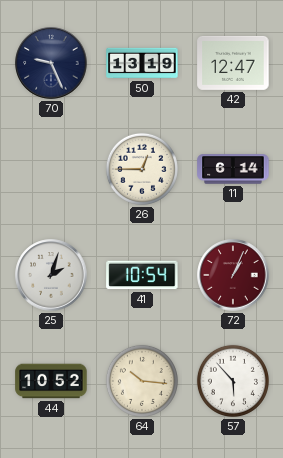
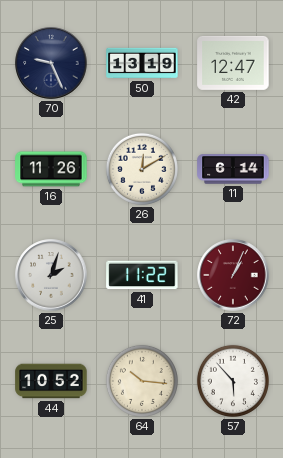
16: none -> 11:26 (51, 169)
26: 12:45 -> 12:10 (142, 169)
41: 10:54 -> 11:22 (142, 275)
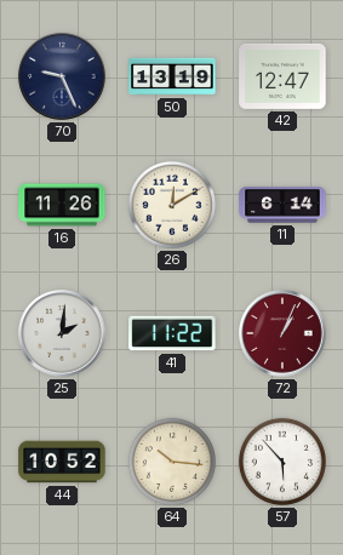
25: 2:03 -> 2:01 (62, 333)
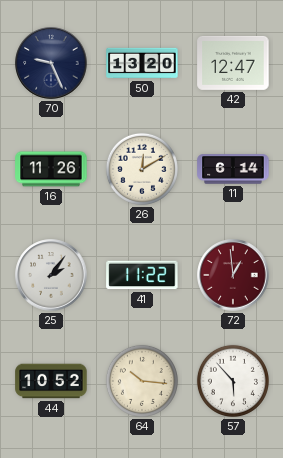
50: 13:19 -> 13:20 (142, 63)
25: 2:01 -> 2:06 (51, 275)
72: 1:04 -> 12:59 (233, 275)
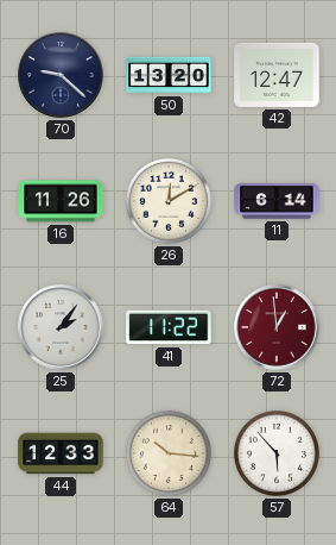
70: 9:26 -> 9:22 (61, 75)
44: 10:52 -> 12:33 (61, 453)
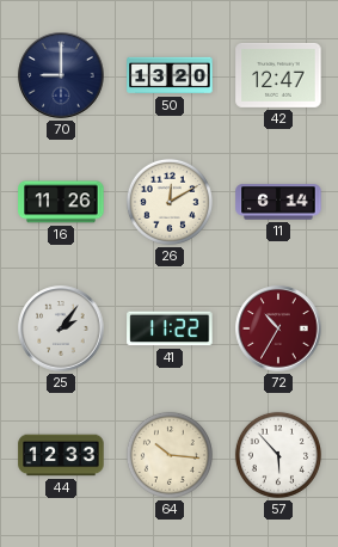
70: 9:22 -> 9:00 (61, 75)
72: 12:59 -> 10:35 (278, 328)
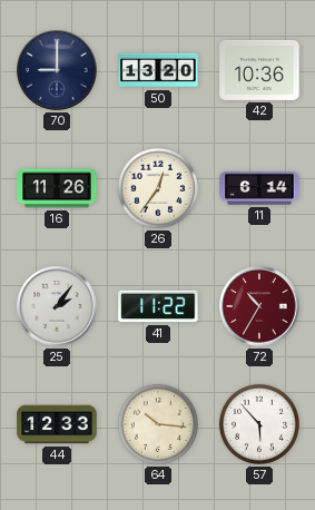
42: 12:47 -> 10:36 (259, 70)
26: 12:10 -> 12:36 (158, 188)
